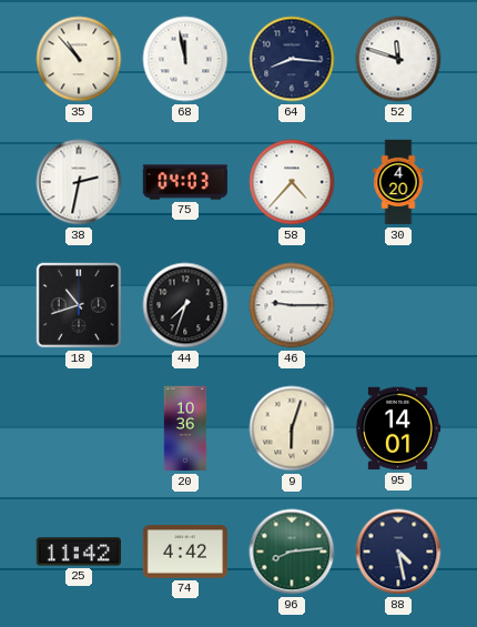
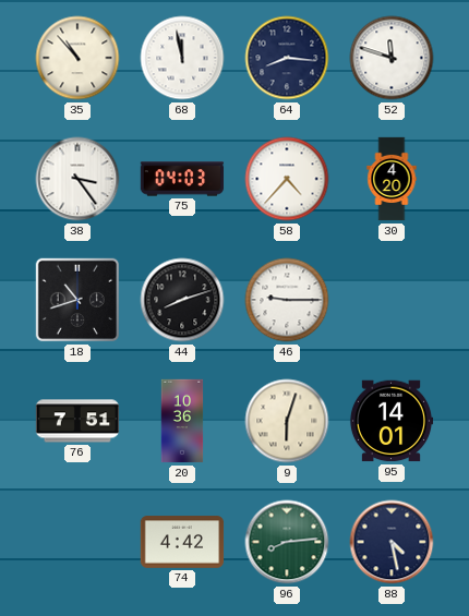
38: 2:32 -> 3:24 (77, 179)
44: 7:33 -> 8:12 (182, 300)
76: none -> 7:51 (77, 421)
25: 11:42 -> none (78, 552)
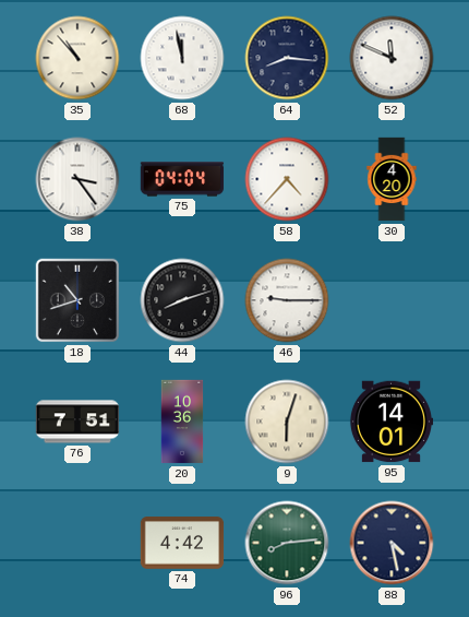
52: 11:48 -> 11:49 (392, 58)
75: 04:03 -> 04:04 (182, 179)
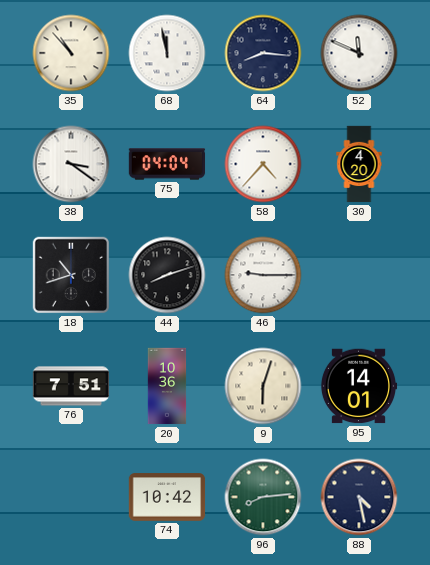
38: 3:24 -> 3:21 (71, 164)
74: 4:42 -> 10:42 (167, 497)
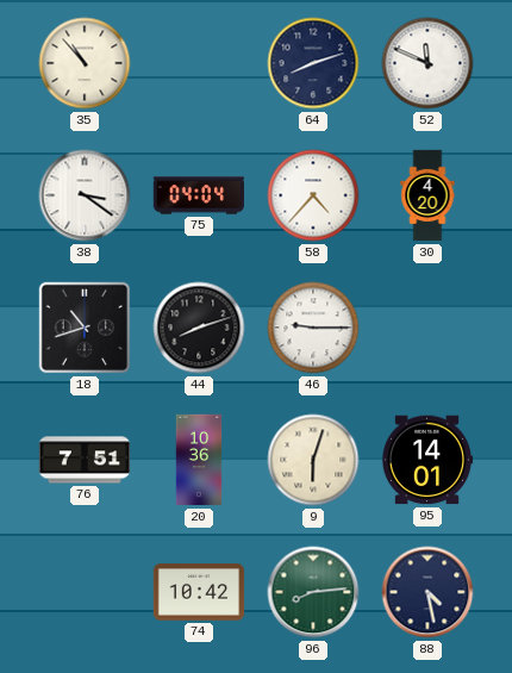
68: 11:58 -> none (167, 53)
64: 8:16 -> 8:12 (313, 63)
